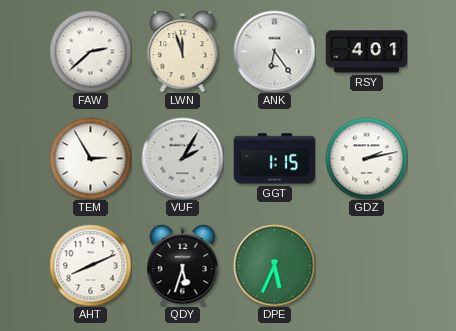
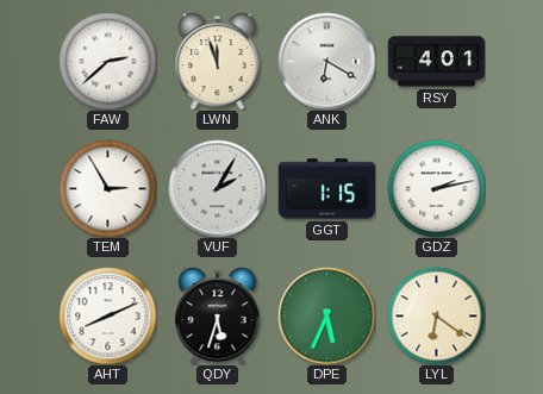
ANK: 6:24 -> 6:20 (326, 61)
LYL: none -> 6:21 (436, 315)
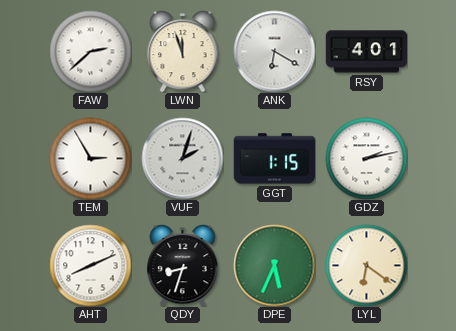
VUF: 2:05 -> 2:03 (182, 158)
QDY: 5:33 -> 8:33 (183, 266)
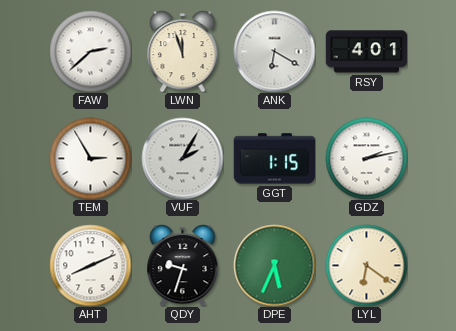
VUF: 2:03 -> 2:05 (182, 158)
QDY: 8:33 -> 9:33 (183, 266)
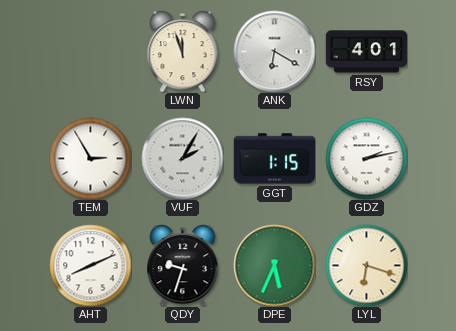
FAW: 2:38 -> none (90, 51)
LYL: 6:21 -> 6:18 (366, 265)
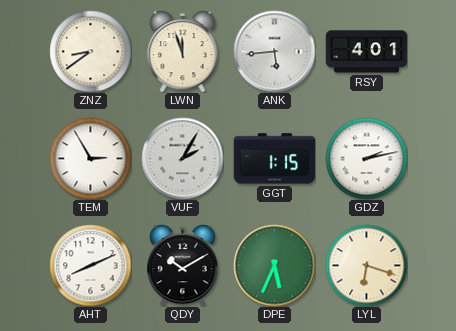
ZNZ: none -> 8:39 (90, 51)
ANK: 6:20 -> 5:44 (274, 51)
QDY: 9:33 -> 10:10 (183, 266)
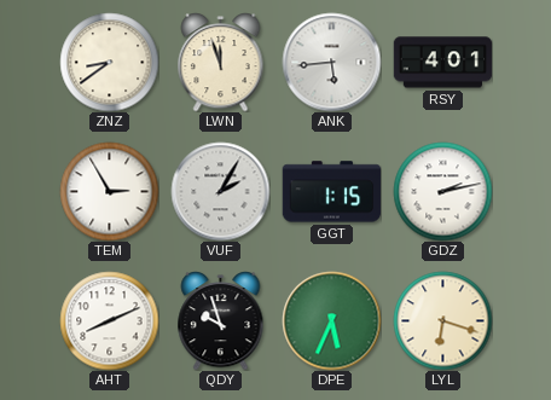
QDY: 10:10 -> 9:57 (221, 321)
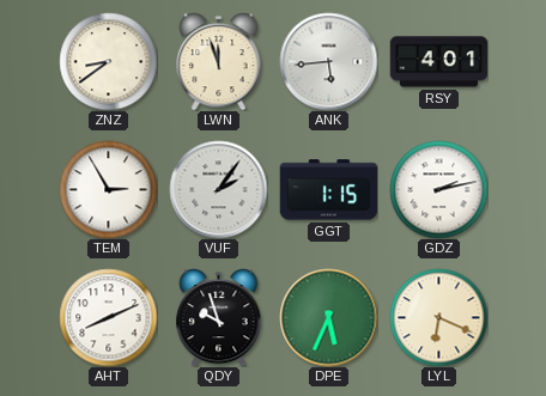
VUF: 2:05 -> 2:06 (218, 189)
LYL: 6:18 -> 6:19 (438, 317)
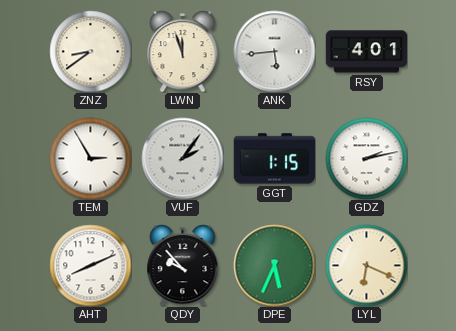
QDY: 9:57 -> 9:53 (183, 266)
